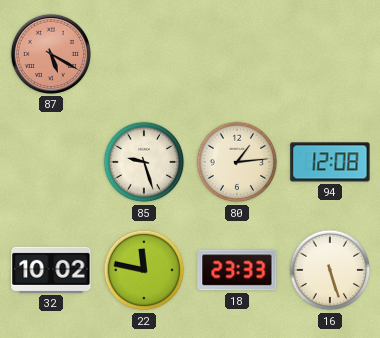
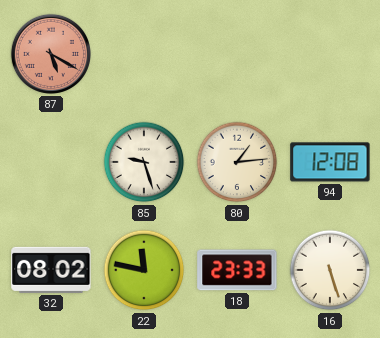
32: 10:02 -> 08:02 (51, 270)
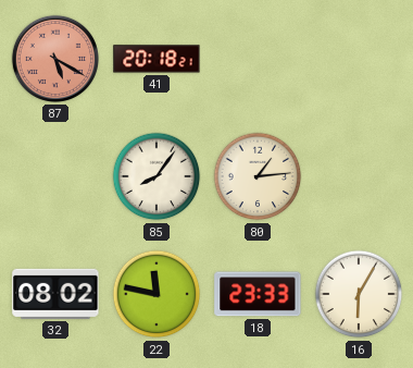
41: none -> 20:18 (157, 59)
85: 9:27 -> 8:06 (157, 176)
94: 12:08 -> none (330, 162)
16: 5:27 -> 6:05 (359, 294)
